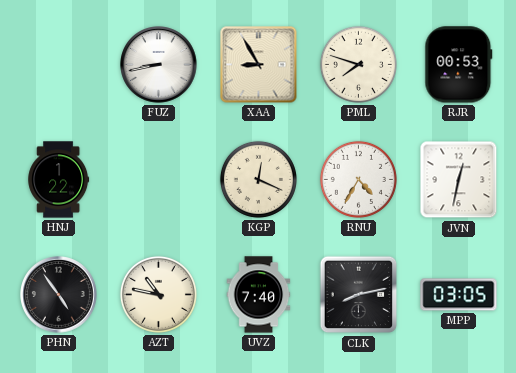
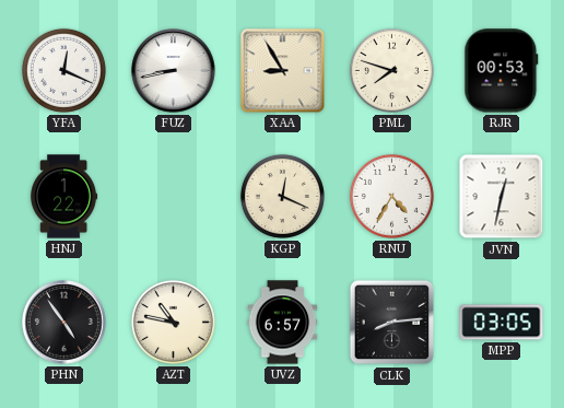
YFA: none -> 12:19 (63, 70)
UVZ: 7:40 -> 6:57 (283, 323)
CLK: 8:13 -> 8:14 (392, 323)
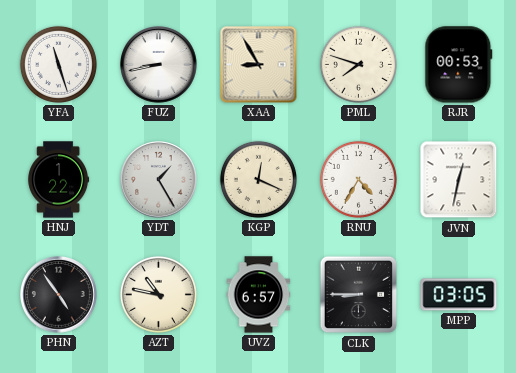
YFA: 12:19 -> 11:27 (58, 64)
YDT: none -> 1:25 (159, 180)
CLK: 8:14 -> 8:45 (359, 295)
